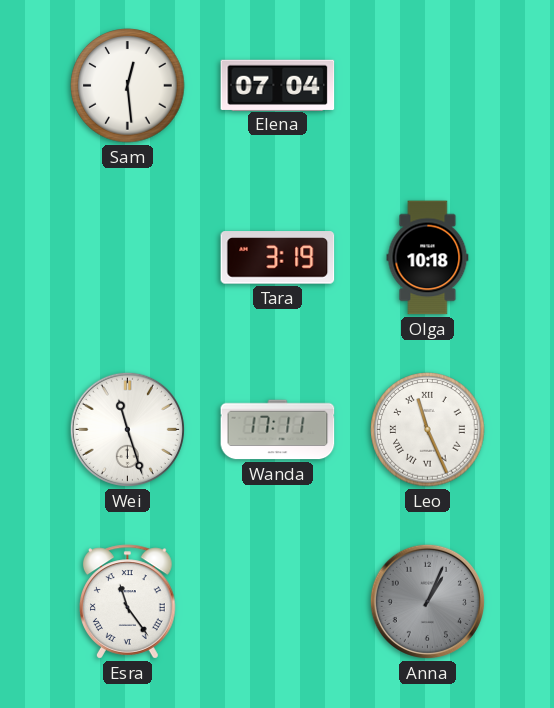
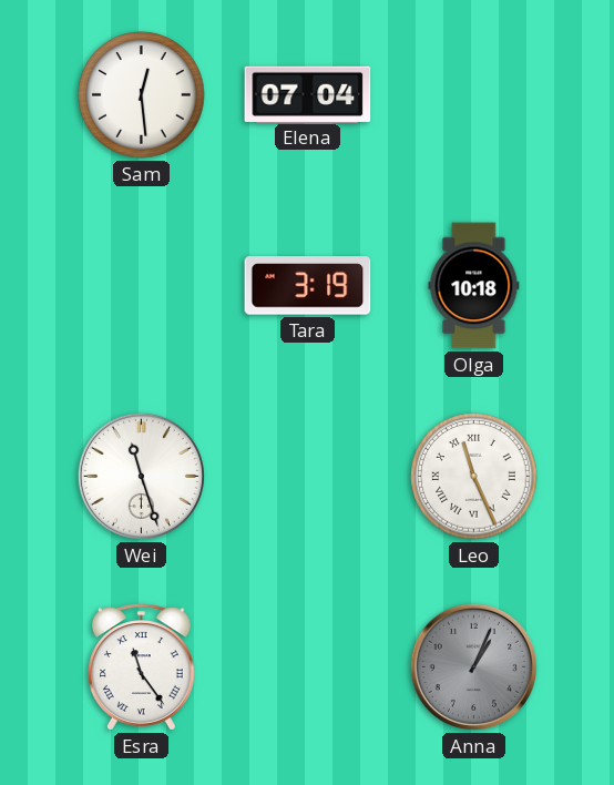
Wanda: 17:11 -> none (278, 430)
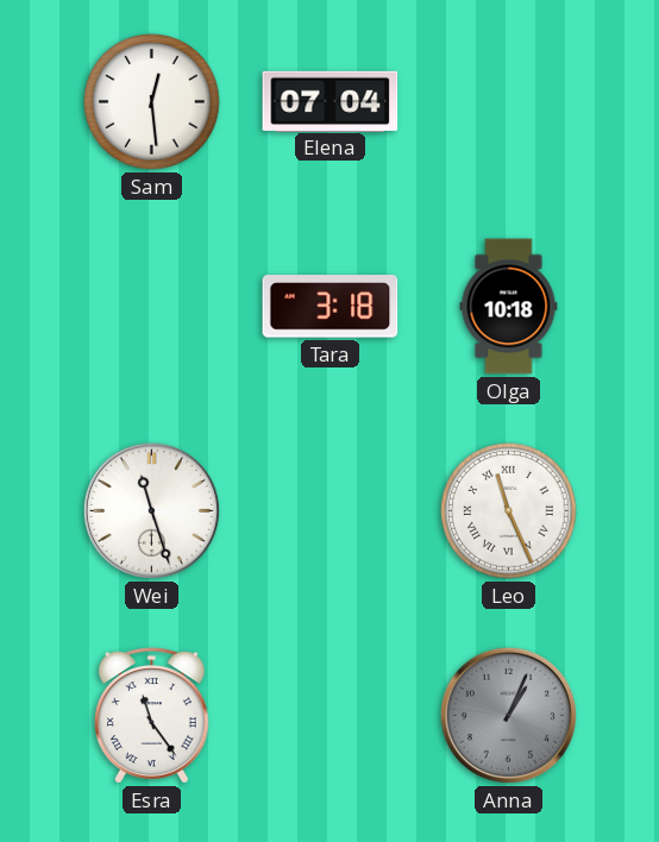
Tara: 3:19 -> 3:18 (331, 307)
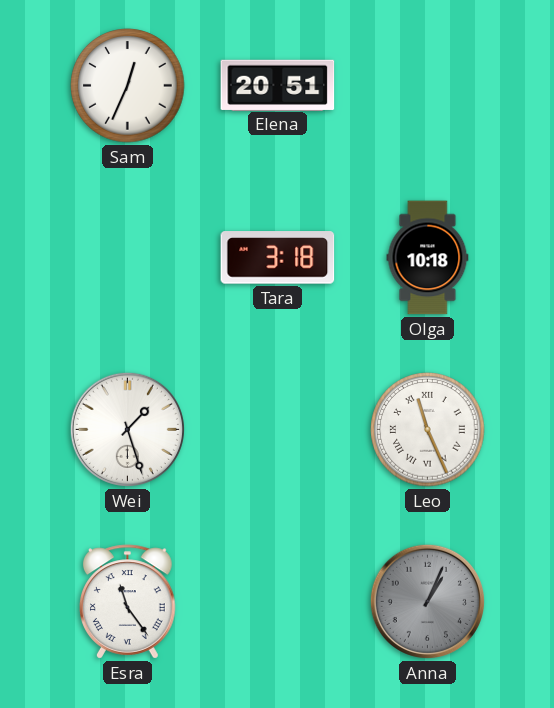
Sam: 12:29 -> 12:34 (128, 86)
Elena: 07:04 -> 20:51 (278, 85)
Wei: 11:27 -> 1:27 (127, 429)
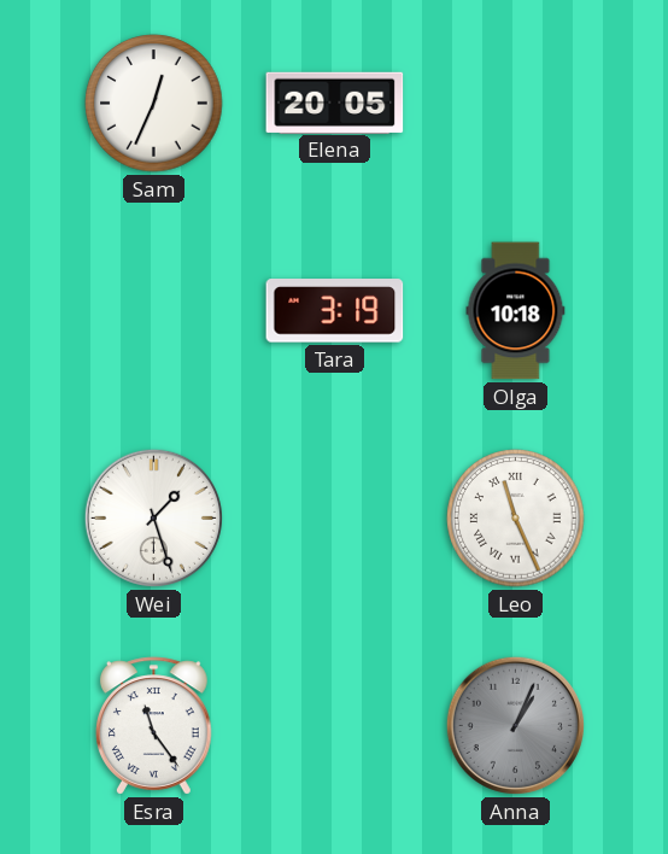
Elena: 20:51 -> 20:05 (335, 103)
Tara: 3:18 -> 3:19 (335, 311)
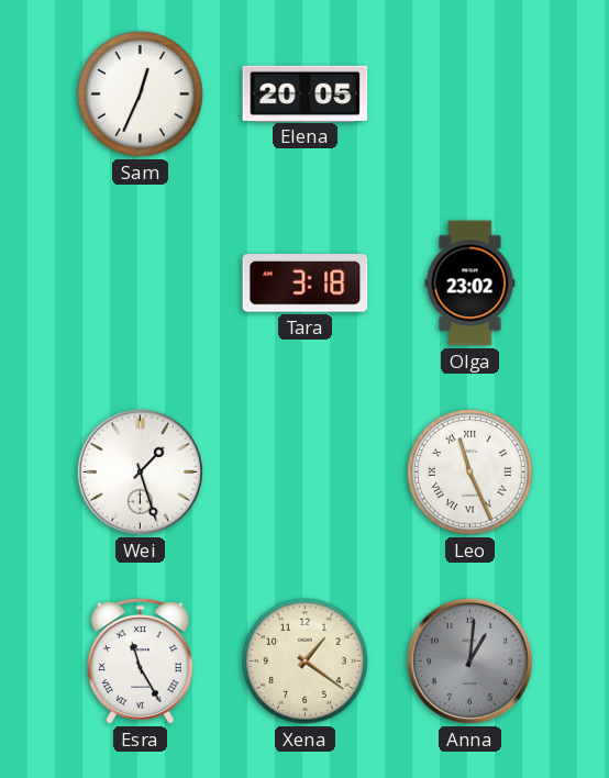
Tara: 3:19 -> 3:18 (306, 284)
Olga: 10:18 -> 23:02 (470, 284)
Esra: 11:24 -> 11:25 (141, 662)
Xena: none -> 1:21 (306, 662)
Anna: 1:04 -> 1:01 (469, 660)
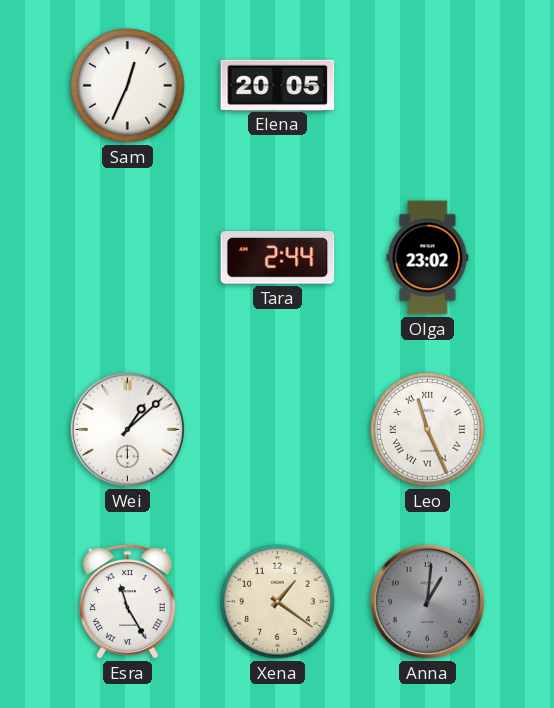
Tara: 3:18 -> 2:44 (278, 258)
Wei: 1:27 -> 1:08 (127, 429)
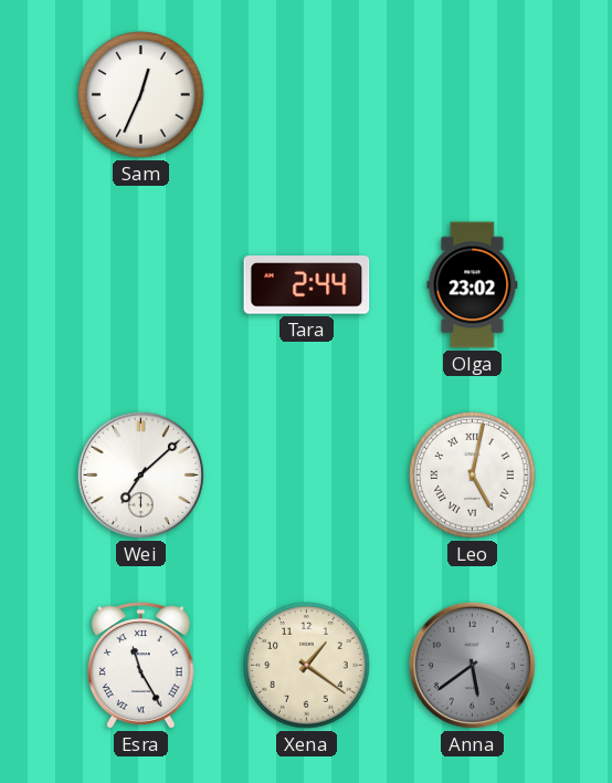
Elena: 20:05 -> none (278, 85)
Wei: 1:08 -> 7:08 (140, 474)
Leo: 11:26 -> 5:02 (473, 476)
Anna: 1:01 -> 5:39 (472, 665)
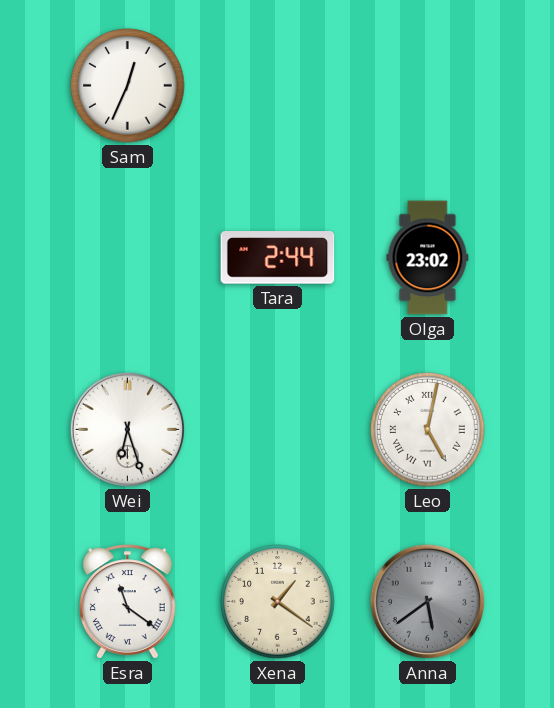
Wei: 7:08 -> 6:27 (127, 429)
Esra: 11:25 -> 11:21 (128, 602)
